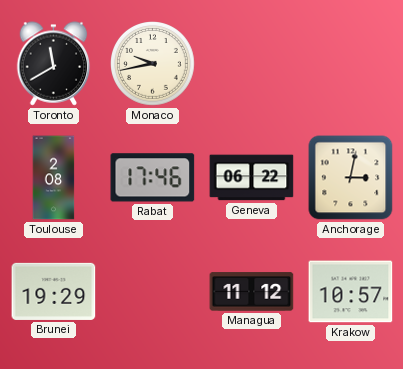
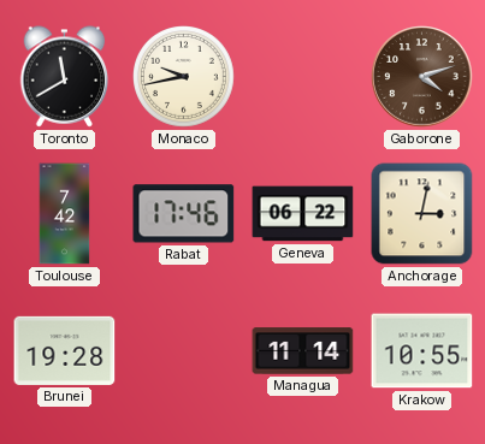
Gaborone: none -> 4:12 (422, 77)
Toulouse: 2:08 -> 7:42 (65, 214)
Brunei: 19:29 -> 19:28 (65, 350)
Managua: 11:12 -> 11:14 (303, 351)
Krakow: 10:57 -> 10:55 (422, 351)
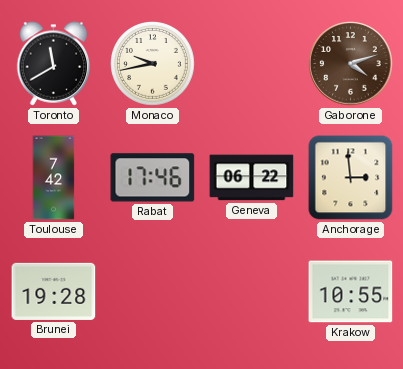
Anchorage: 3:02 -> 2:59 (351, 178)
Managua: 11:14 -> none (303, 351)
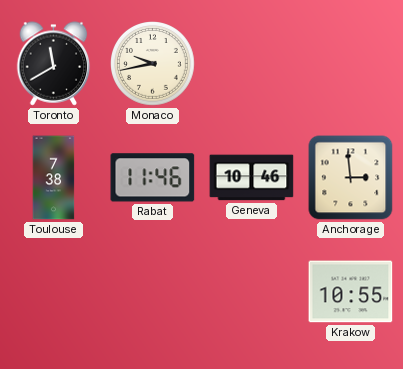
Gaborone: 4:12 -> none (351, 64)
Toulouse: 7:42 -> 7:38 (54, 178)
Rabat: 17:46 -> 11:46 (153, 178)
Geneva: 06:22 -> 10:46 (252, 178)
Brunei: 19:28 -> none (54, 291)
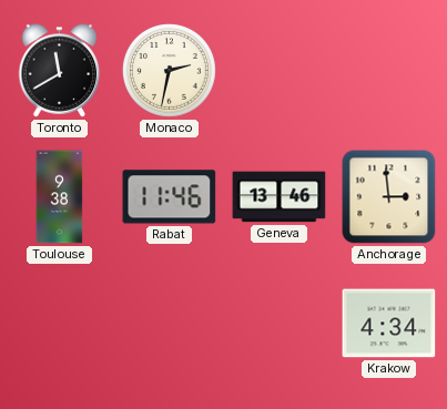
Monaco: 9:43 -> 2:32 (170, 71)
Toulouse: 7:38 -> 9:38 (60, 197)
Geneva: 10:46 -> 13:46 (280, 197)
Krakow: 10:55 -> 4:34 (389, 324)
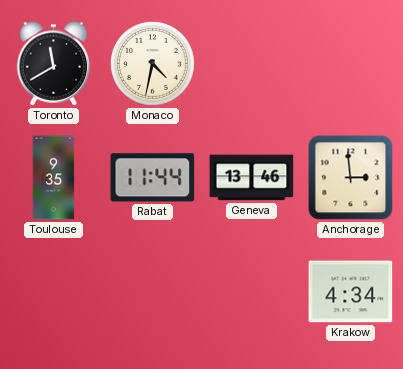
Monaco: 2:32 -> 4:32 (153, 64)
Toulouse: 9:38 -> 9:35 (54, 178)
Rabat: 11:46 -> 11:44 (153, 178)
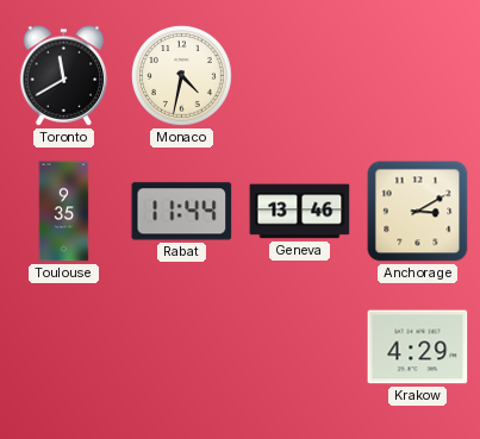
Anchorage: 2:59 -> 3:10 (418, 212)
Krakow: 4:34 -> 4:29 (418, 347)
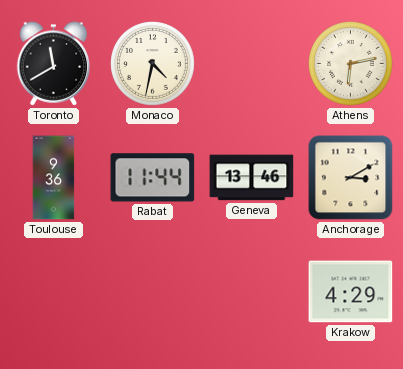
Athens: none -> 6:13 (351, 64)
Toulouse: 9:35 -> 9:36 (54, 178)
